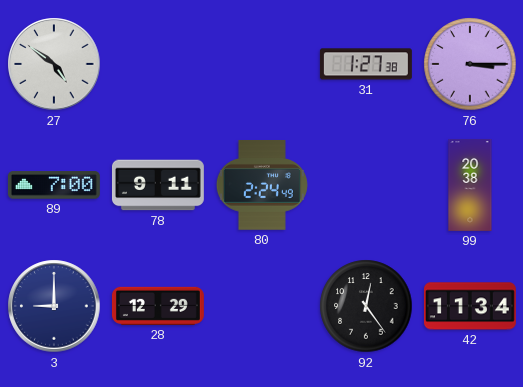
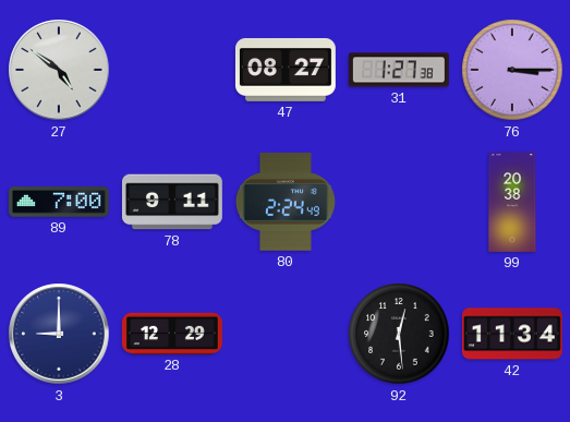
47: none -> 08:27 (286, 70)
92: 12:24 -> 12:29 (399, 334)
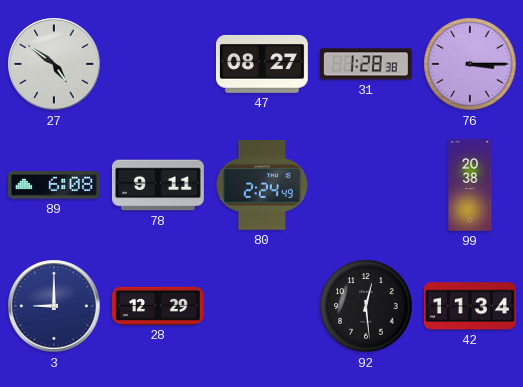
31: 1:27 -> 1:28 (366, 64)
89: 7:00 -> 6:08 (54, 185)
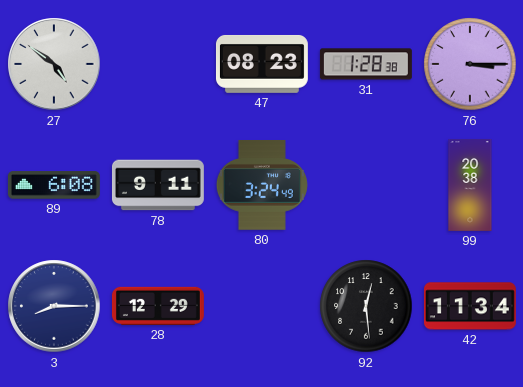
47: 08:27 -> 08:23 (262, 64)
80: 2:24 -> 3:24 (262, 185)
3: 9:00 -> 8:15 (54, 306)
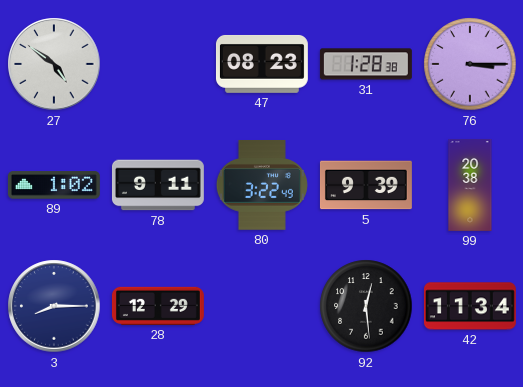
89: 6:08 -> 1:02 (54, 185)
80: 3:24 -> 3:22 (262, 185)
5: none -> 9:39 (366, 185)
